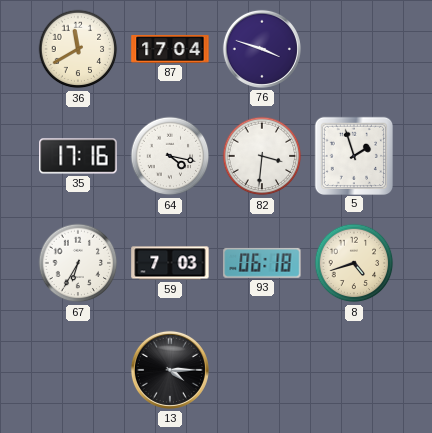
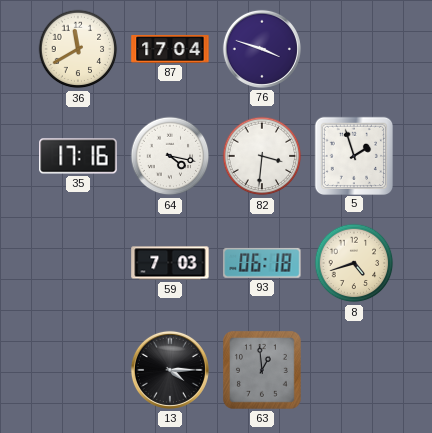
67: 6:35 -> none (78, 263)
63: none -> 12:59 (263, 371)
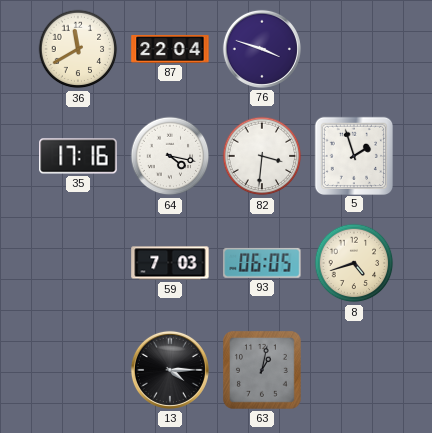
87: 17:04 -> 22:04 (170, 49)
93: 06:18 -> 06:05 (262, 263)
63: 12:59 -> 1:02 (263, 371)
